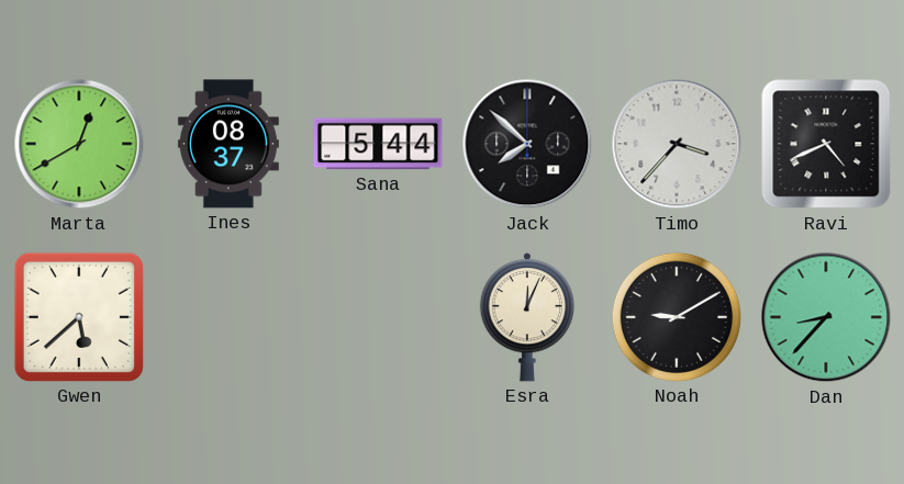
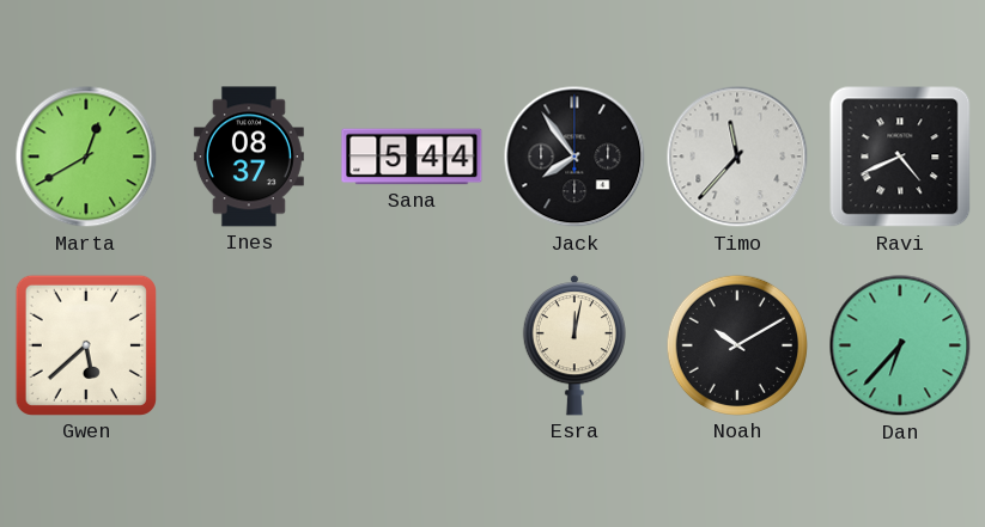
Jack: 7:52 -> 7:54 (574, 157)
Timo: 3:37 -> 11:37 (737, 157)
Esra: 12:04 -> 12:02 (573, 345)
Noah: 9:10 -> 10:10 (737, 345)
Dan: 8:37 -> 6:37 (900, 345)
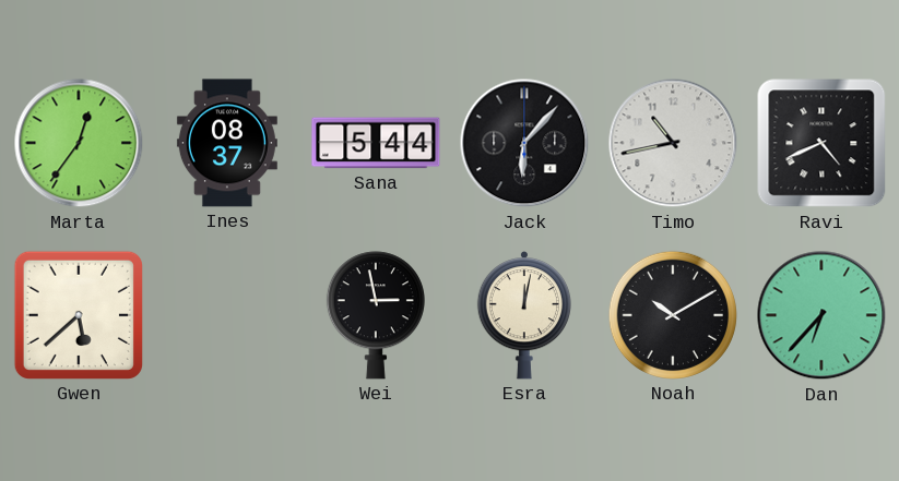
Marta: 12:40 -> 12:36 (79, 143)
Jack: 7:54 -> 6:07 (524, 143)
Timo: 11:37 -> 10:43 (673, 143)
Wei: none -> 2:58 (376, 315)
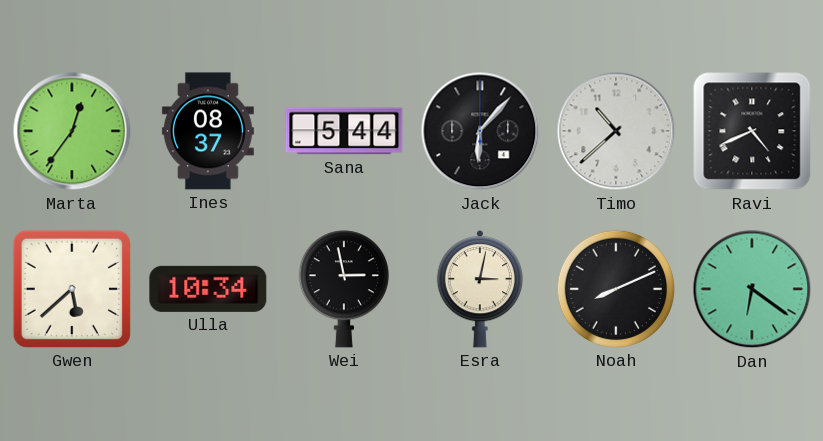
Timo: 10:43 -> 10:38 (616, 131)
Ulla: none -> 10:34 (208, 289)
Esra: 12:02 -> 3:02 (479, 289)
Noah: 10:10 -> 8:11 (616, 289)
Dan: 6:37 -> 6:21 (752, 289)
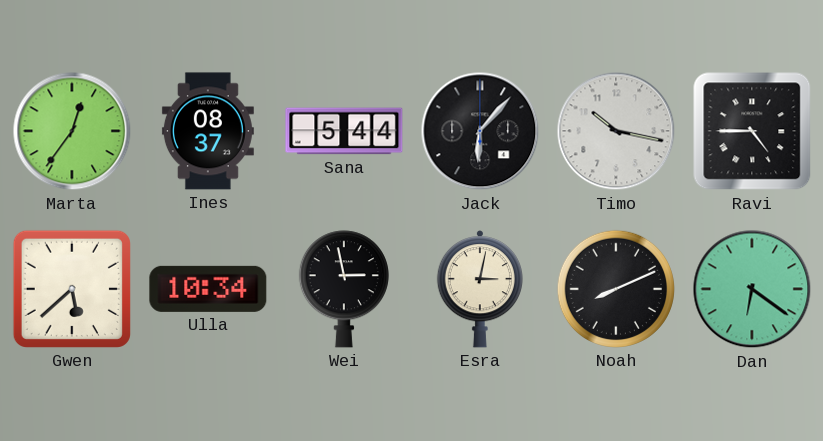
Timo: 10:38 -> 10:17 (616, 131)
Ravi: 4:41 -> 4:45 (752, 131)
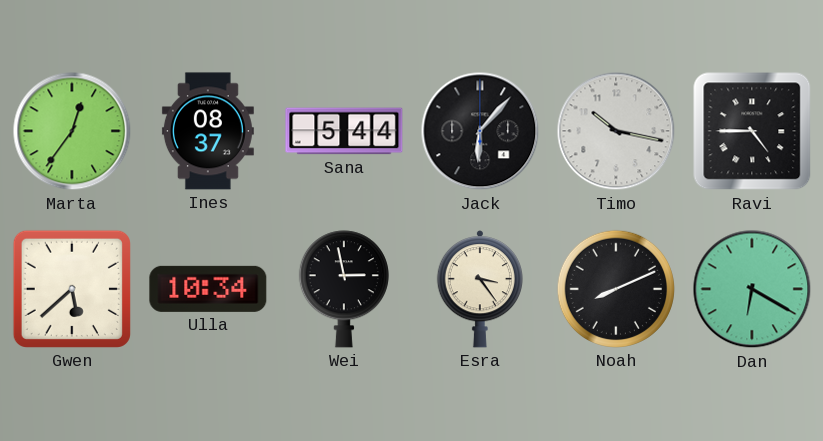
Esra: 3:02 -> 3:24 (479, 289)
Dan: 6:21 -> 6:20 (752, 289)
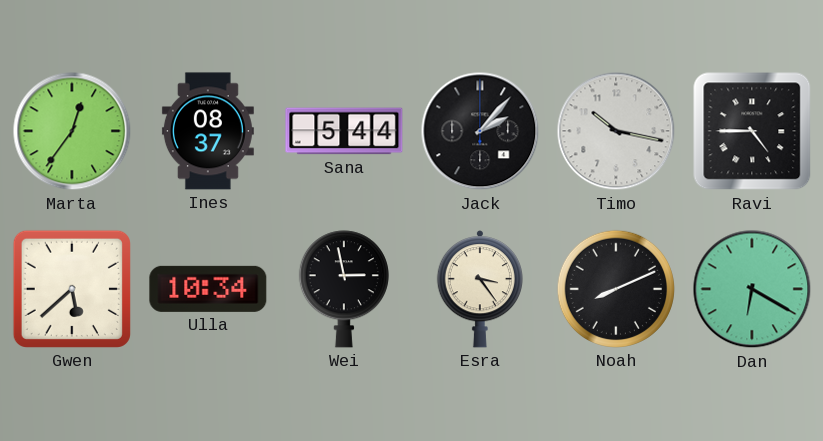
Jack: 6:07 -> 2:07 (480, 131)
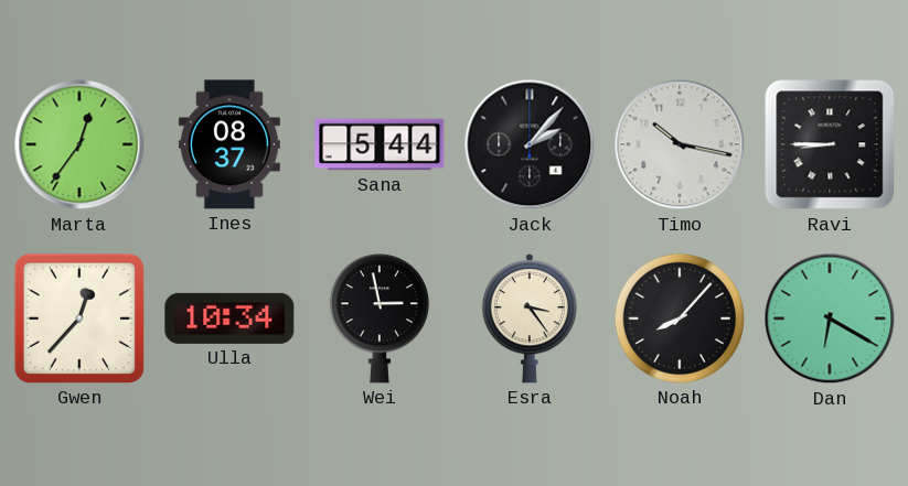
Ravi: 4:45 -> 8:45 (830, 144)
Gwen: 5:38 -> 12:37 (79, 318)
Noah: 8:11 -> 8:07 (680, 318)
